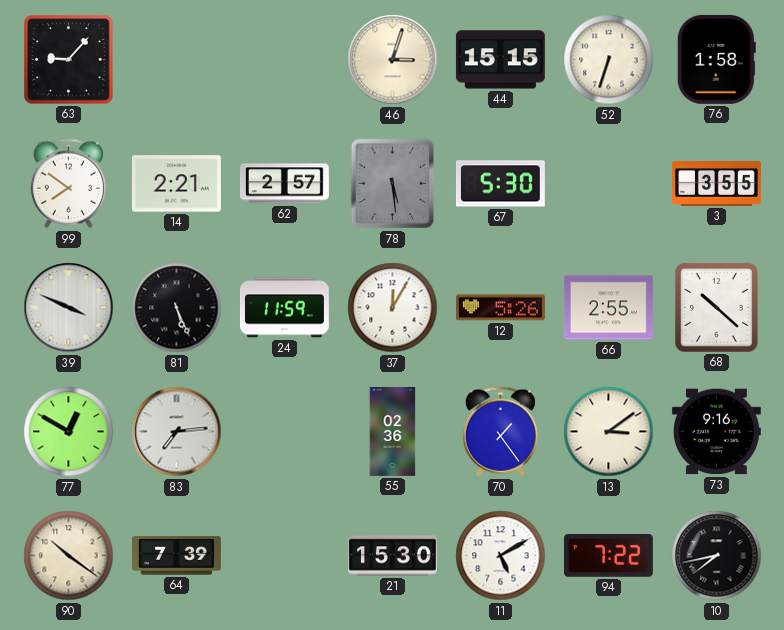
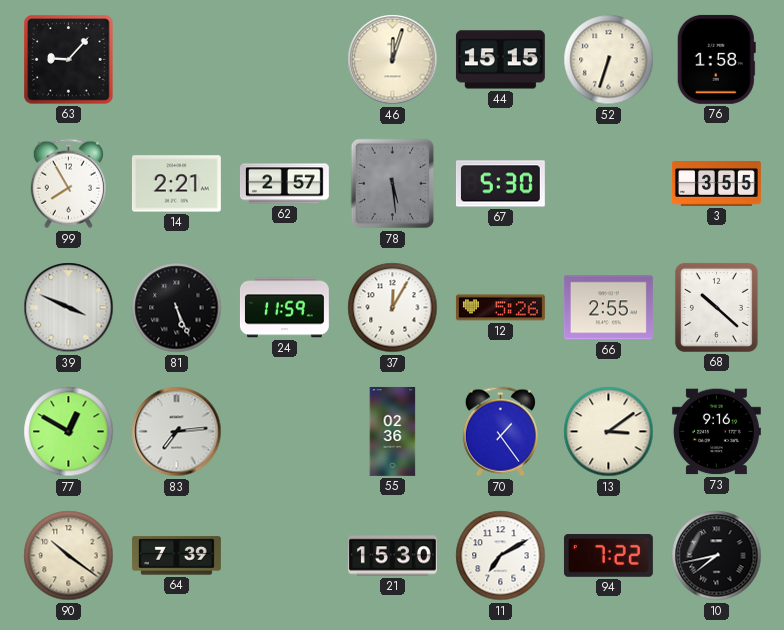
46: 3:03 -> 12:03 (393, 60)
99: 7:51 -> 7:55 (68, 184)
11: 5:10 -> 7:10 (501, 556)
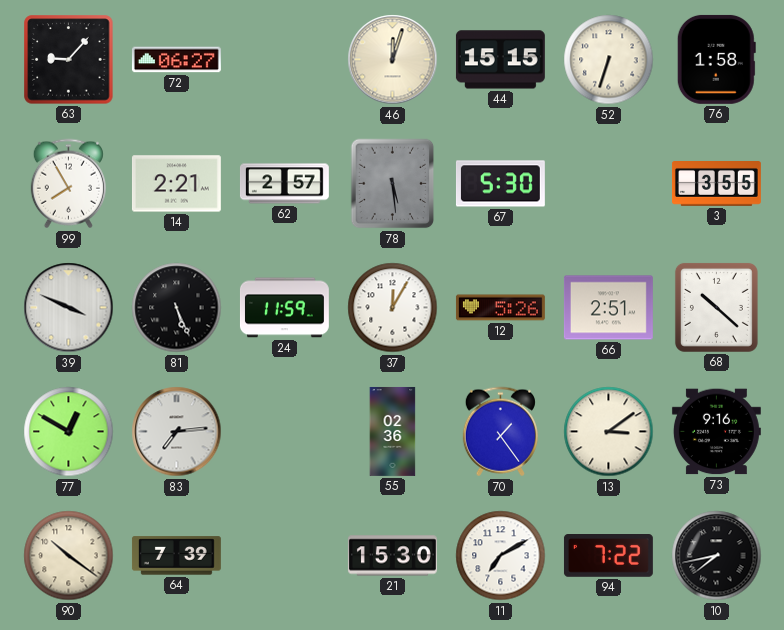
72: none -> 06:27 (176, 60)
66: 2:55 -> 2:51 (608, 308)
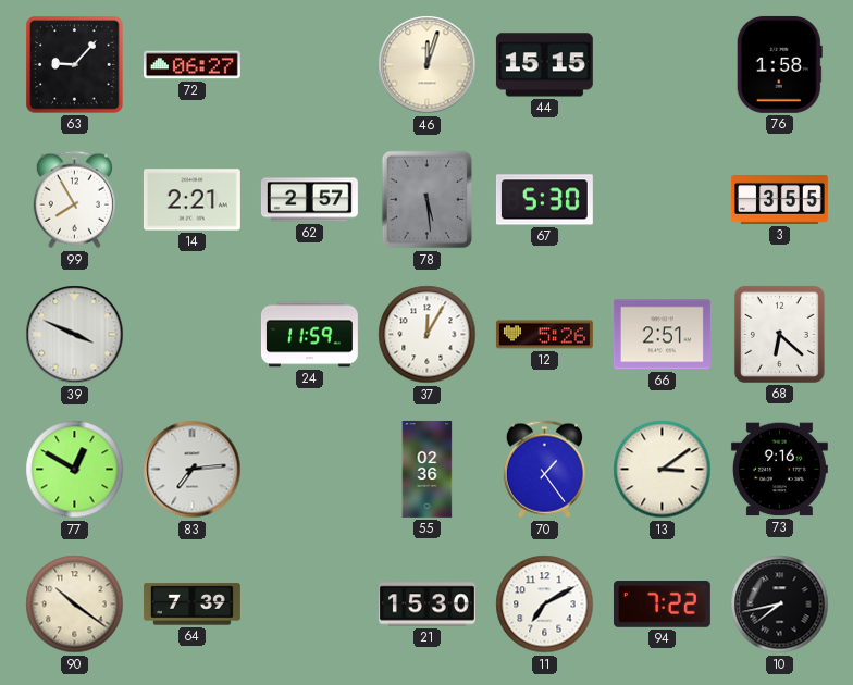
52: 6:33 -> none (609, 60)
81: 5:26 -> none (177, 308)
68: 10:22 -> 6:22 (779, 334)
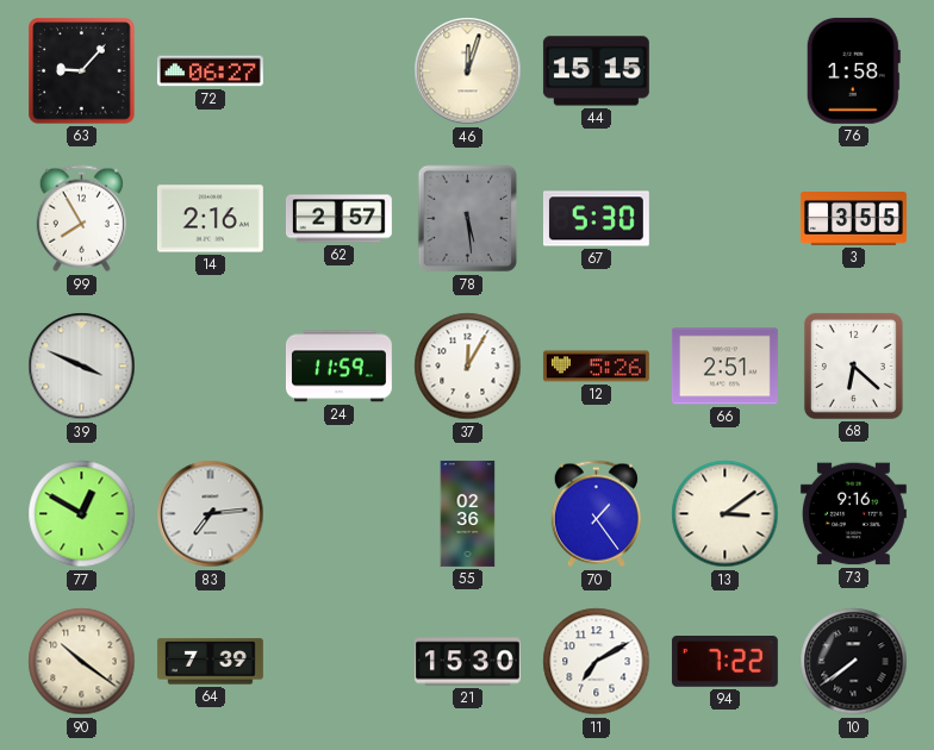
14: 2:21 -> 2:16 (210, 219)
10: 7:43 -> 7:39 (854, 662)
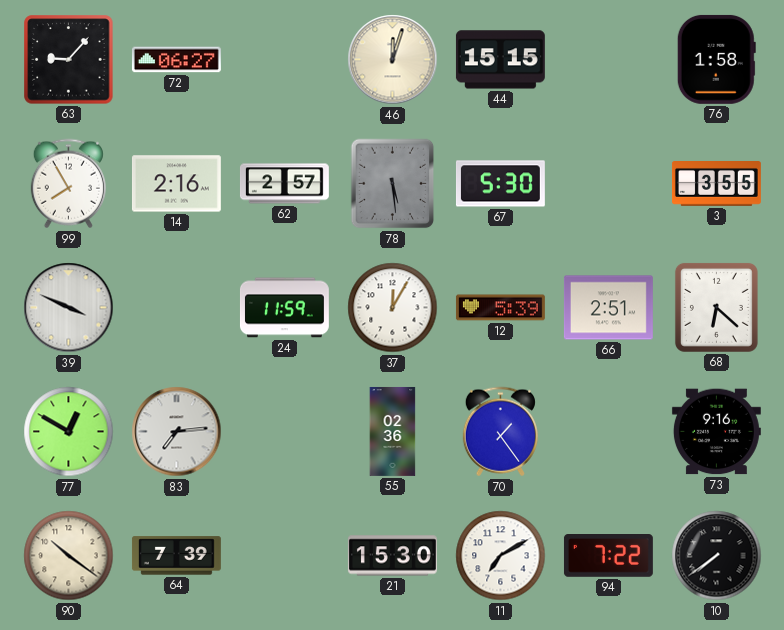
12: 5:26 -> 5:39 (500, 308)
13: 3:09 -> none (726, 514)
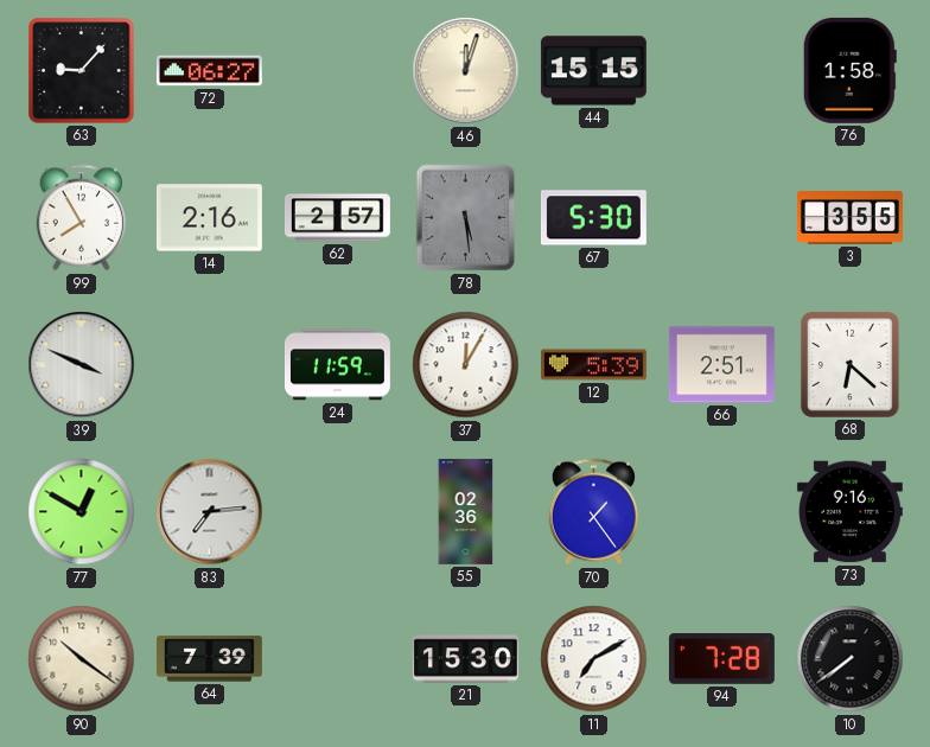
94: 7:22 -> 7:28 (721, 659)
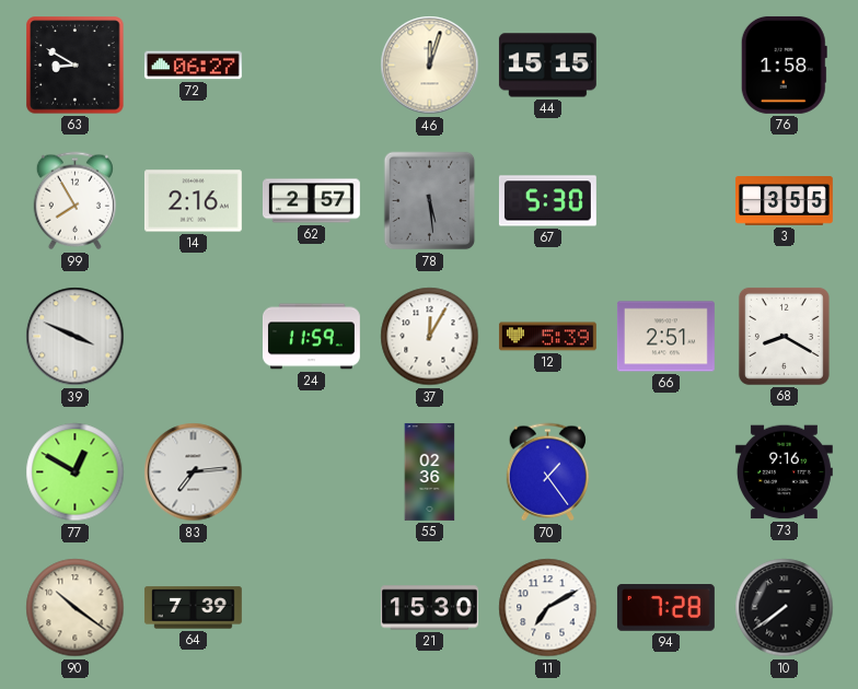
63: 9:07 -> 8:50 (76, 66)
68: 6:22 -> 8:20 (784, 336)
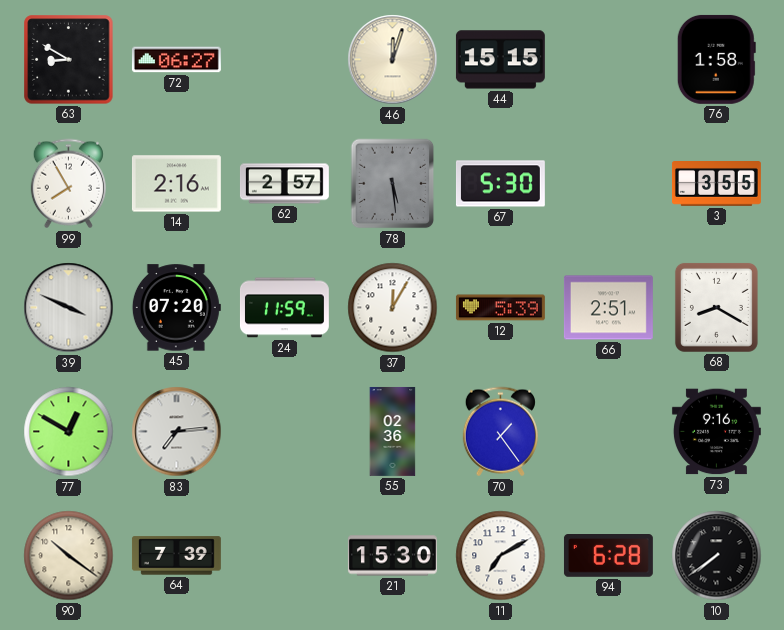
45: none -> 07:20 (176, 308)
94: 7:28 -> 6:28 (608, 556)
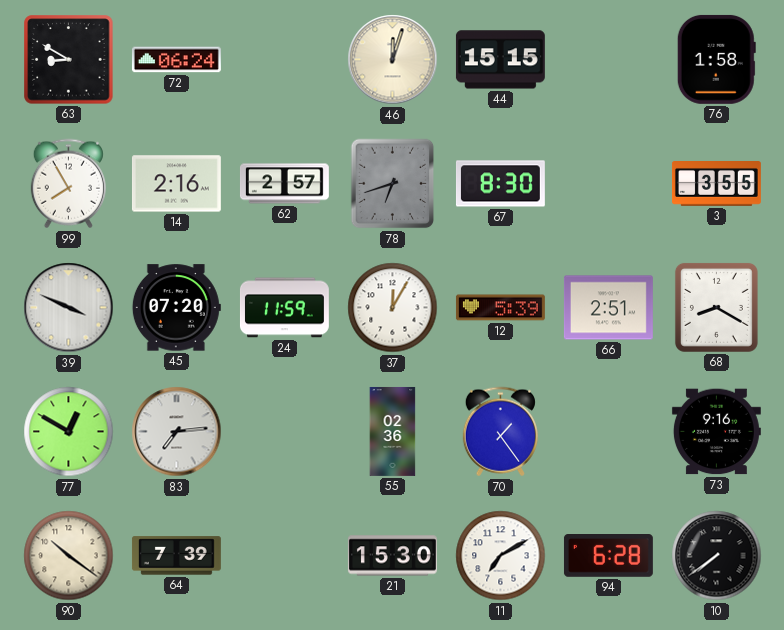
72: 06:27 -> 06:24 (176, 60)
78: 5:29 -> 6:42 (393, 184)
67: 5:30 -> 8:30 (500, 184)
